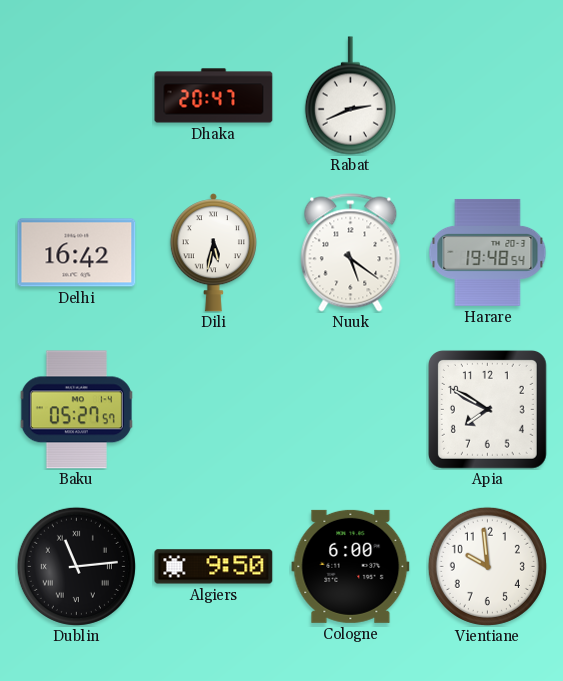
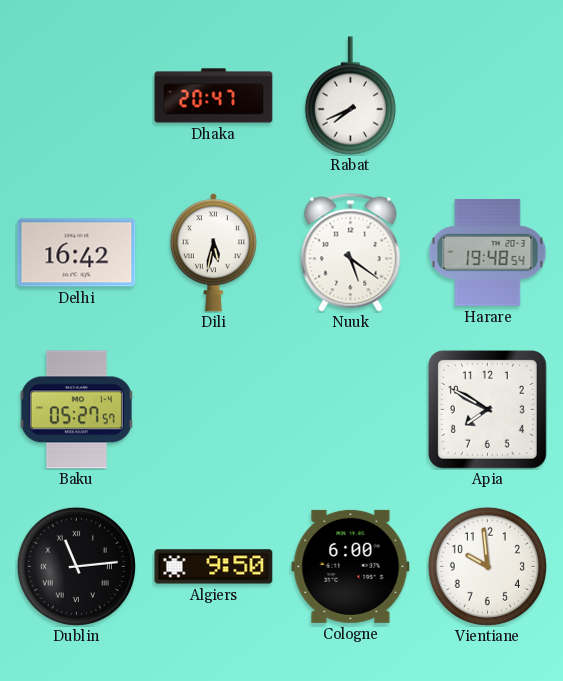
Rabat: 2:41 -> 7:41 (350, 96)
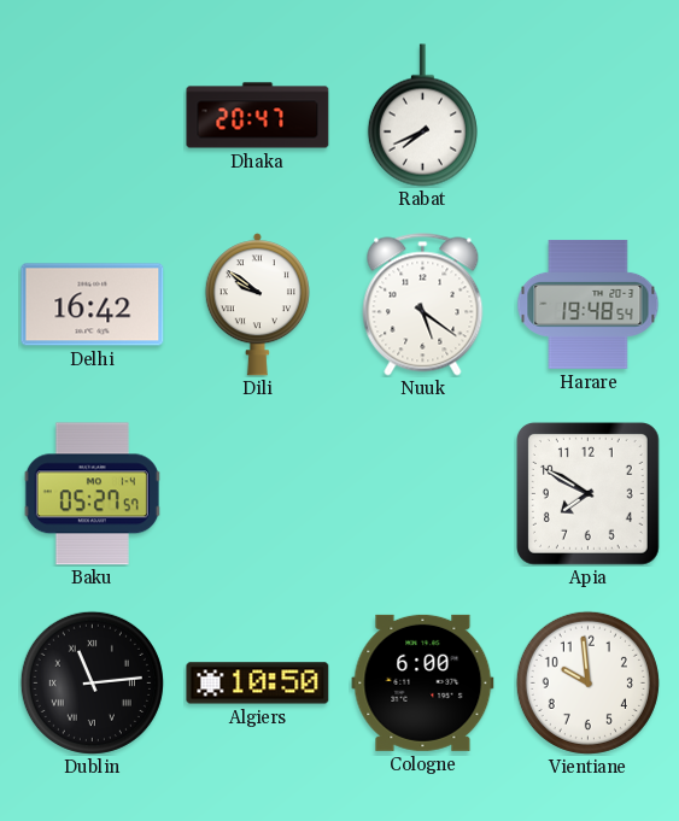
Dili: 5:32 -> 9:51 (257, 305)
Algiers: 9:50 -> 10:50 (258, 684)
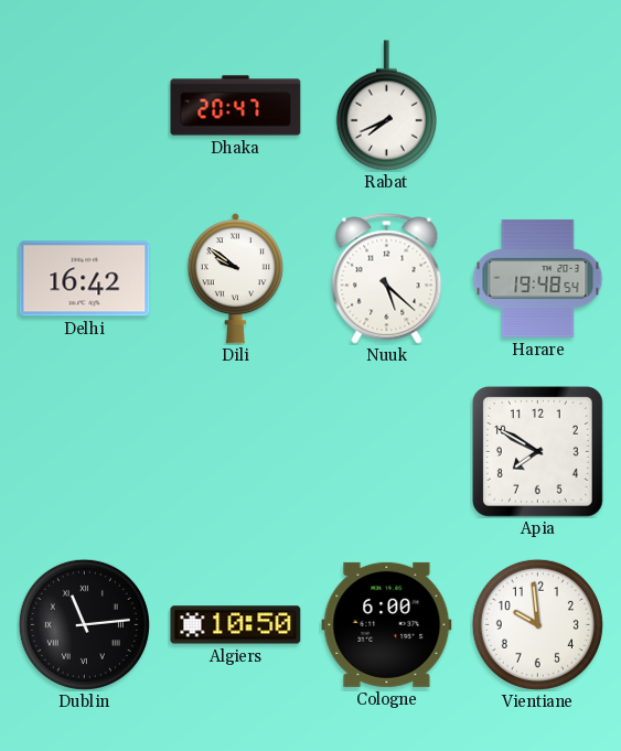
Nuuk: 5:21 -> 5:22 (387, 279)
Baku: 05:27 -> none (92, 494)
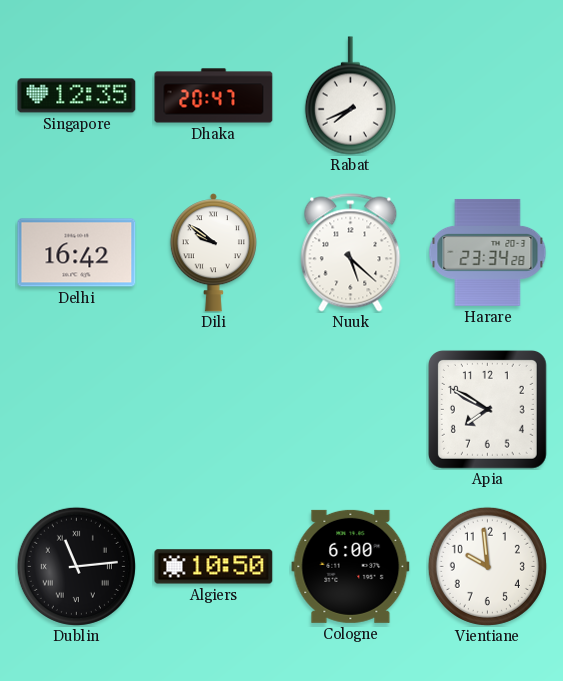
Singapore: none -> 12:35 (77, 96)
Harare: 19:48 -> 23:34 (488, 252)
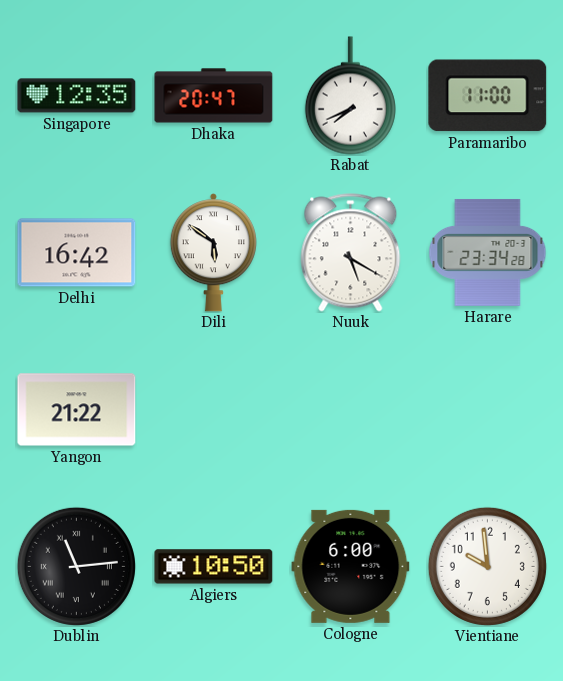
Paramaribo: none -> 11:00 (488, 96)
Dili: 9:51 -> 5:51 (213, 253)
Nuuk: 5:22 -> 5:20 (351, 253)
Yangon: none -> 21:22 (77, 410)
Apia: 7:50 -> none (487, 409)
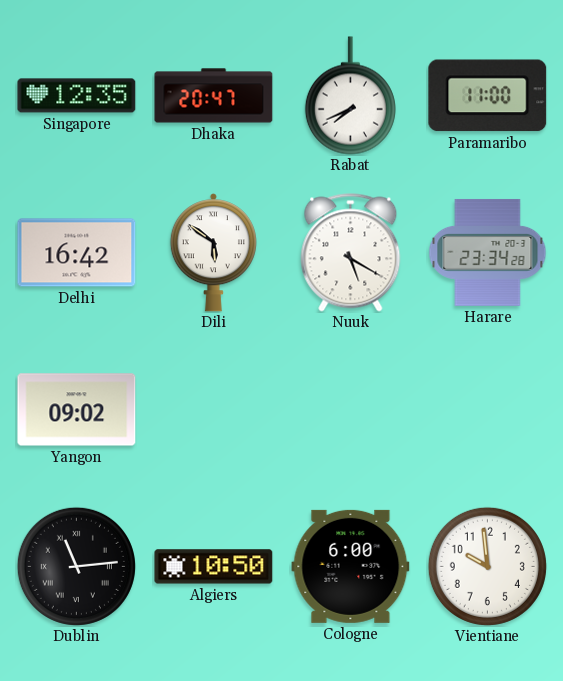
Yangon: 21:22 -> 09:02 (77, 410)
